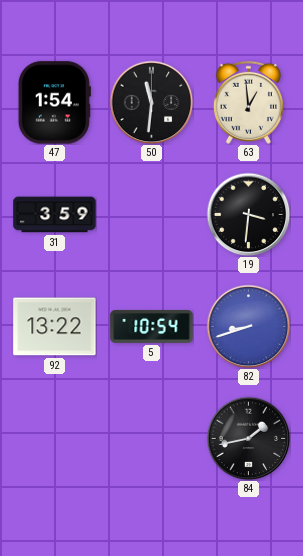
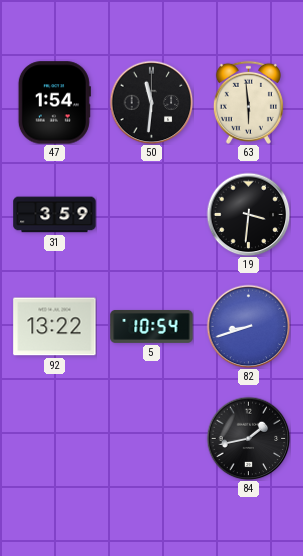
63: 12:59 -> 5:59 (248, 102)
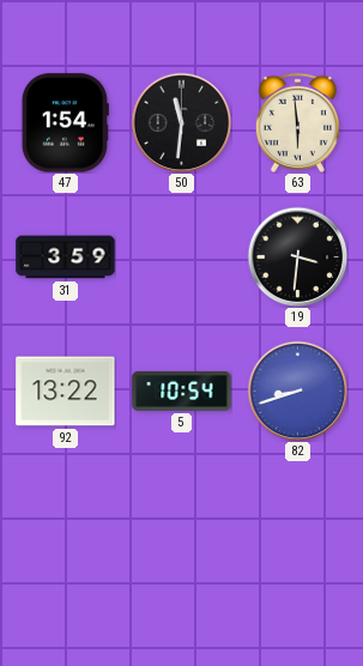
84: 1:43 -> none (248, 438)
